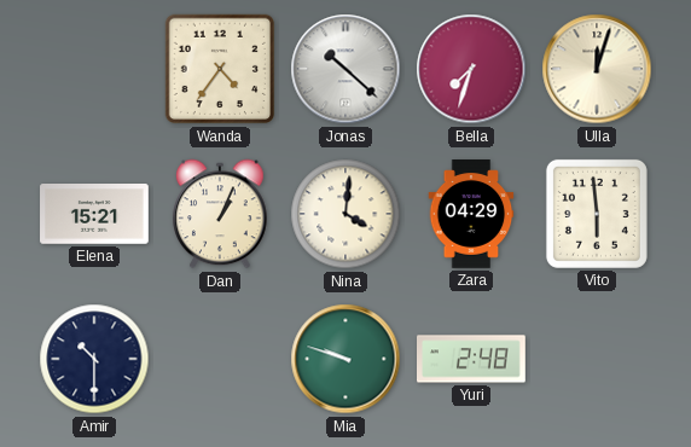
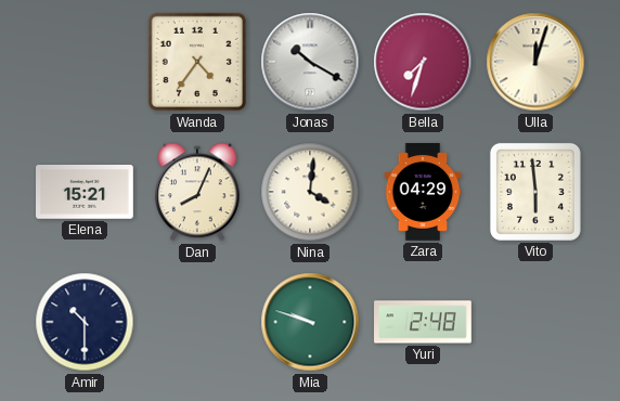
Jonas: 10:22 -> 10:20 (310, 62)
Dan: 1:04 -> 8:04 (197, 192)
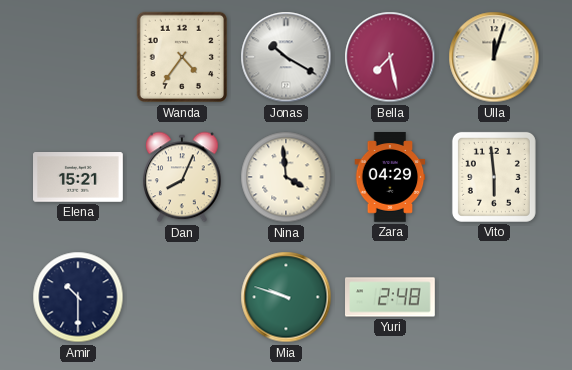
Bella: 7:33 -> 7:28 (390, 57)
Nina: 4:01 -> 3:59 (286, 177)
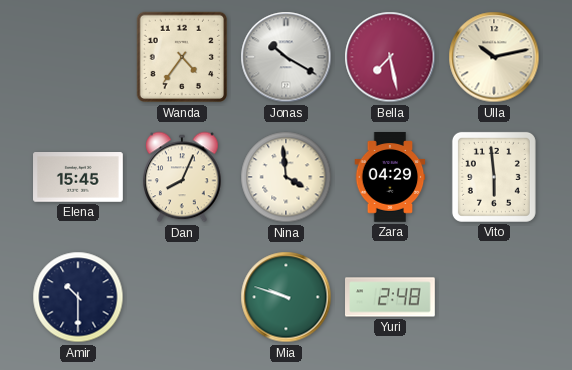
Ulla: 12:03 -> 10:13 (494, 57)
Elena: 15:21 -> 15:45 (79, 178)
